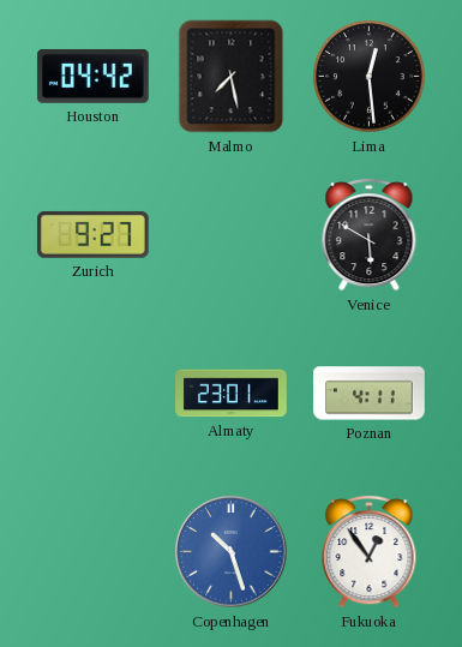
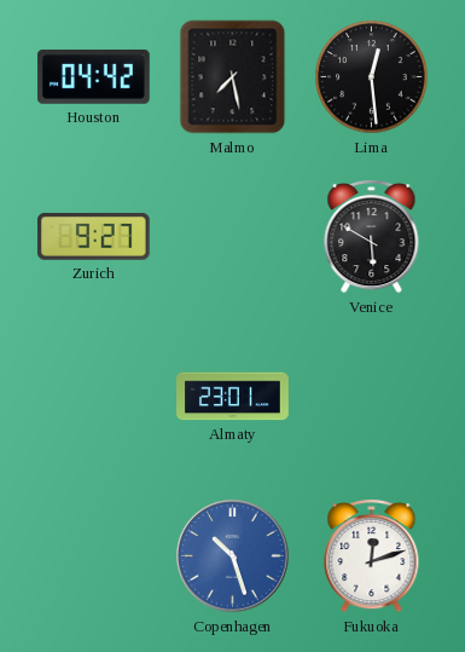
Poznan: 4:11 -> none (370, 394)
Fukuoka: 12:54 -> 12:12 (372, 556)
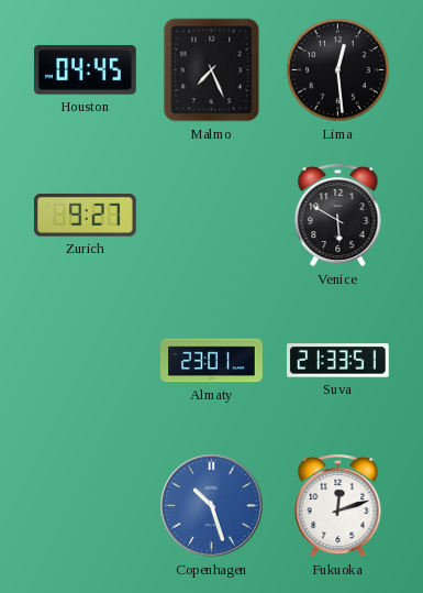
Houston: 04:42 -> 04:45 (85, 70)
Malmo: 7:28 -> 7:26 (212, 70)
Suva: none -> 21:33 (338, 361)
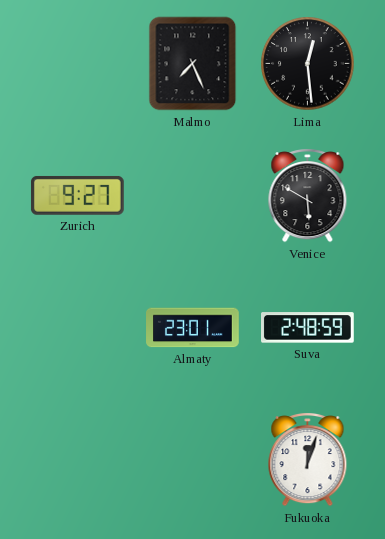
Houston: 04:45 -> none (85, 70)
Suva: 21:33 -> 2:48 (308, 328)
Copenhagen: 10:27 -> none (212, 506)
Fukuoka: 12:12 -> 12:03 (308, 460)
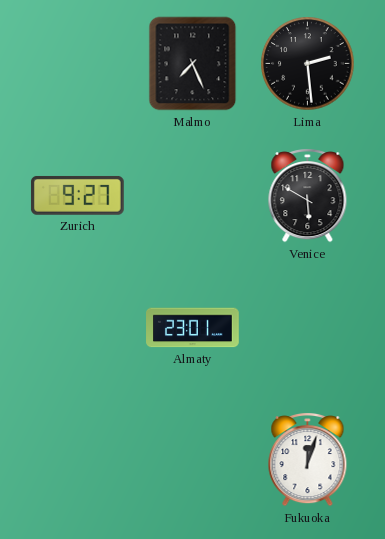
Lima: 12:29 -> 2:29 (308, 64)
Suva: 2:48 -> none (308, 328)
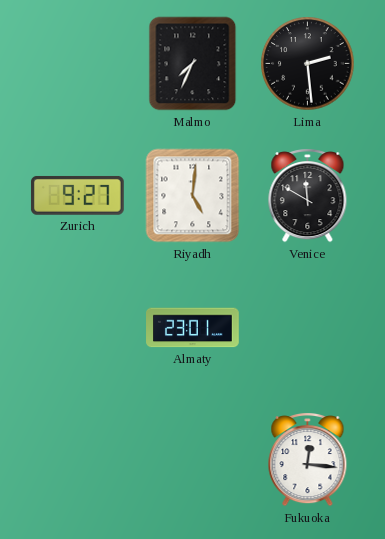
Malmo: 7:26 -> 7:34 (193, 64)
Riyadh: none -> 5:01 (193, 196)
Venice: 5:50 -> 11:50 (308, 196)
Fukuoka: 12:03 -> 12:16 (308, 460)
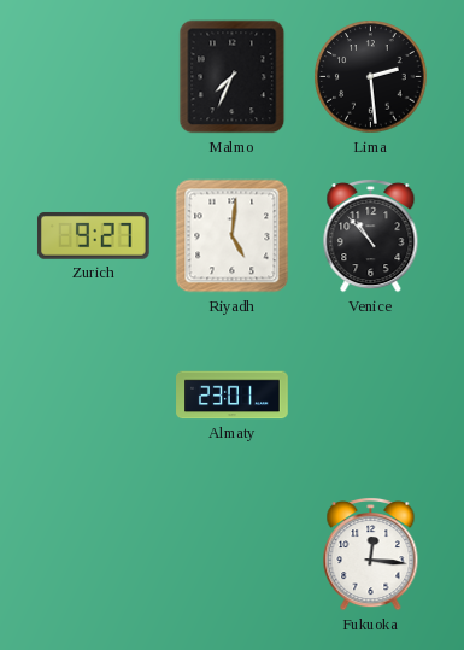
Venice: 11:50 -> 10:53 (371, 236)
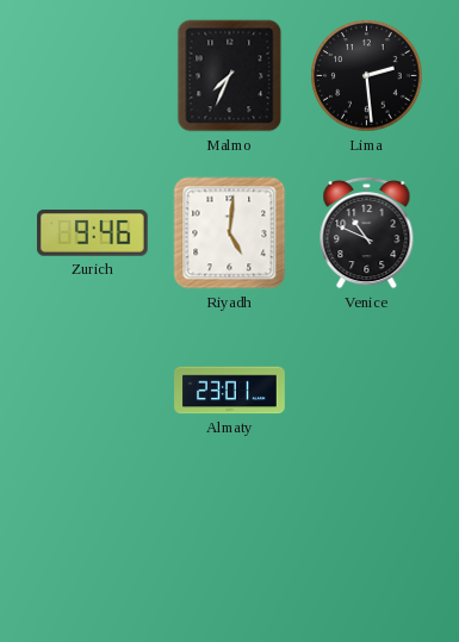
Zurich: 9:27 -> 9:46 (92, 232)
Venice: 10:53 -> 10:49 (367, 233)
Fukuoka: 12:16 -> none (371, 555)
